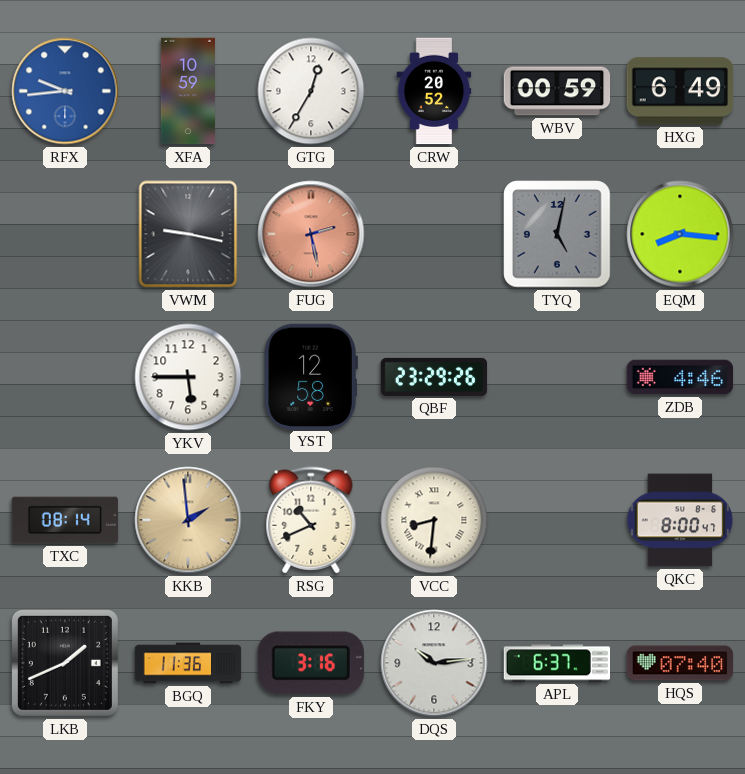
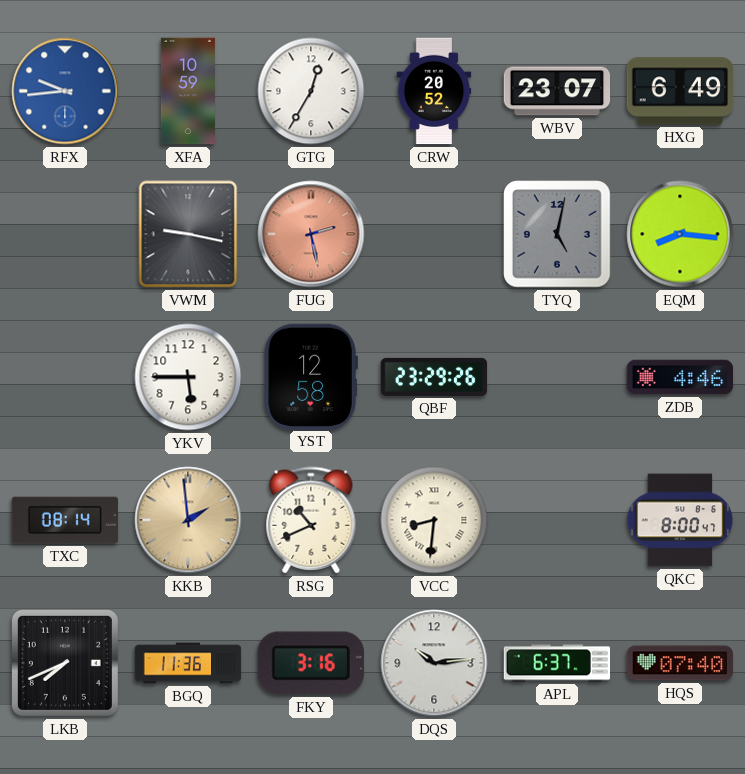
WBV: 00:59 -> 23:07 (557, 91)
LKB: 1:41 -> 7:41 (65, 663)
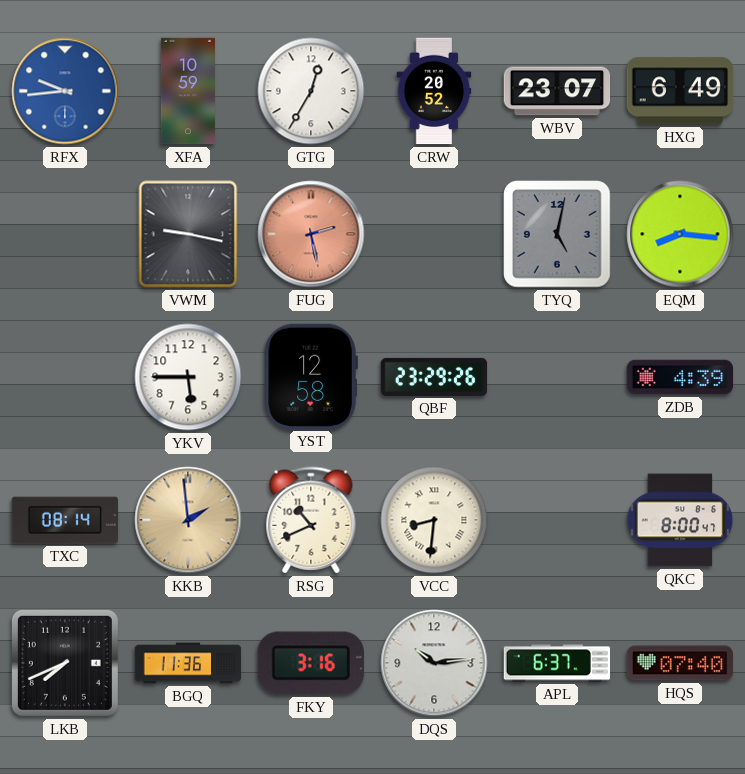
ZDB: 4:46 -> 4:39 (680, 377)
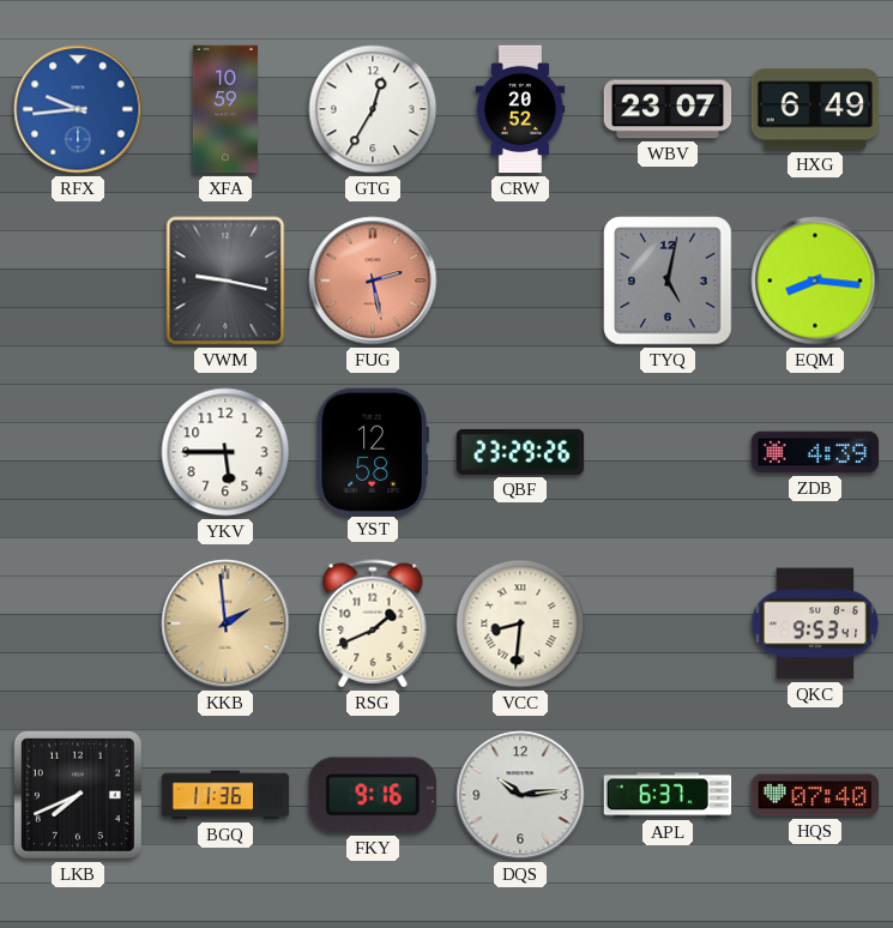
TXC: 08:14 -> none (65, 520)
RSG: 10:41 -> 1:41 (373, 623)
QKC: 8:00 -> 9:53 (815, 623)
FKY: 3:16 -> 9:16 (373, 795)
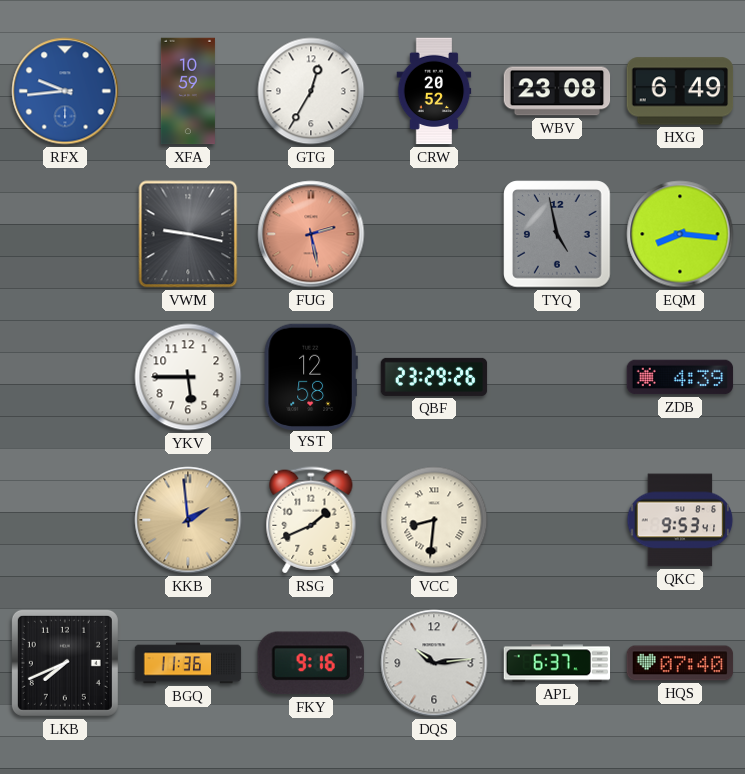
WBV: 23:07 -> 23:08 (557, 91)
TYQ: 5:02 -> 4:58 (557, 234)
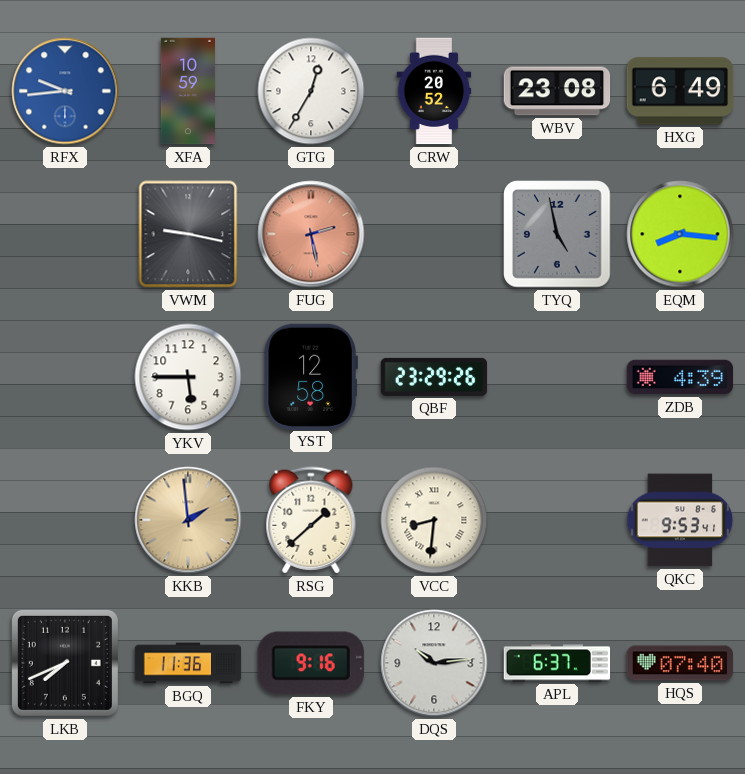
RSG: 1:41 -> 1:38 (311, 520)
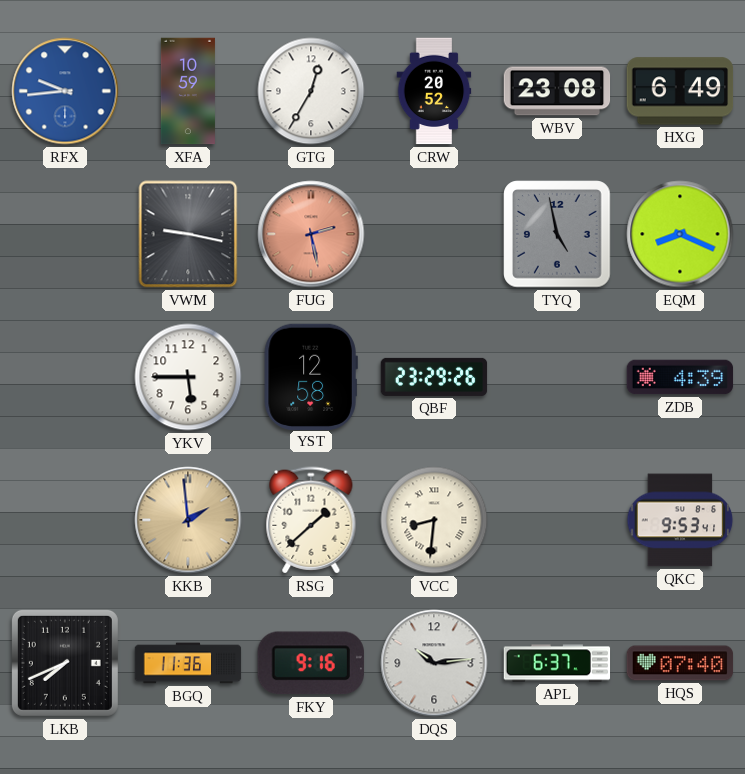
EQM: 8:16 -> 8:19 (680, 234)
